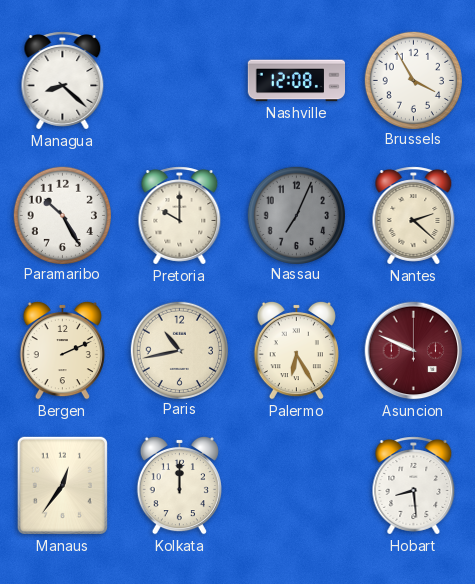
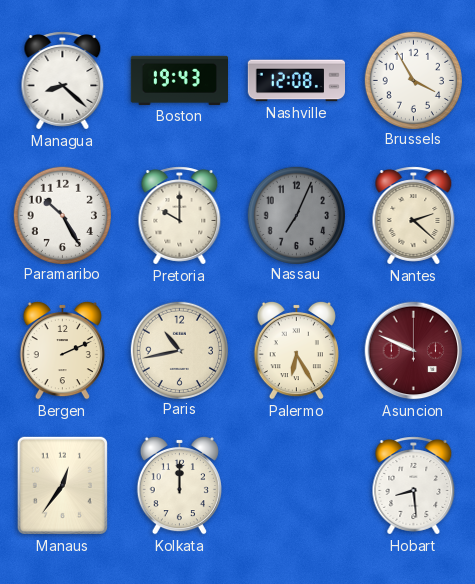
Boston: none -> 19:43 (179, 80)
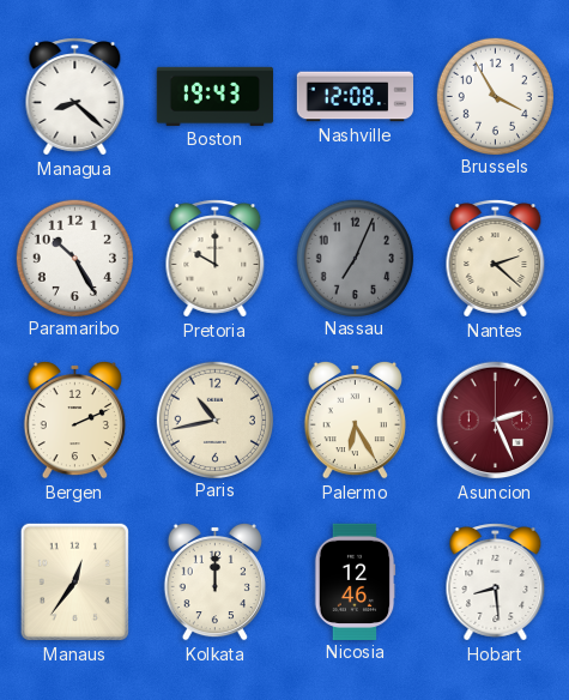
Asuncion: 9:49 -> 2:26 (496, 421)
Nicosia: none -> 12:46 (355, 581)
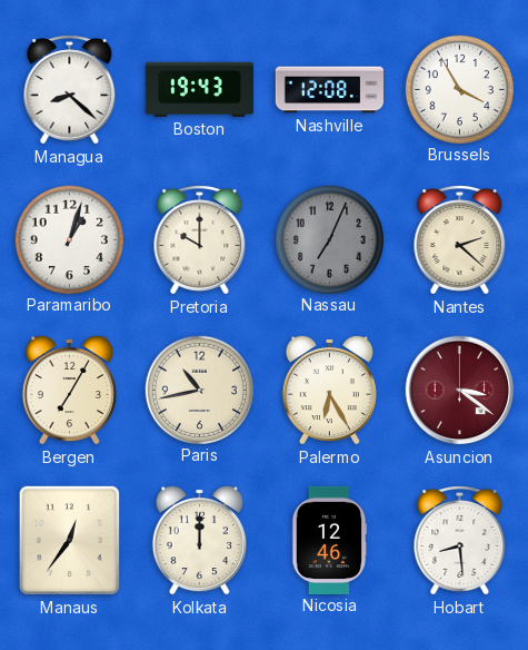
Paramaribo: 10:25 -> 1:03 (69, 239)
Bergen: 2:11 -> 7:05 (69, 390)
Asuncion: 2:26 -> 3:21 (460, 391)
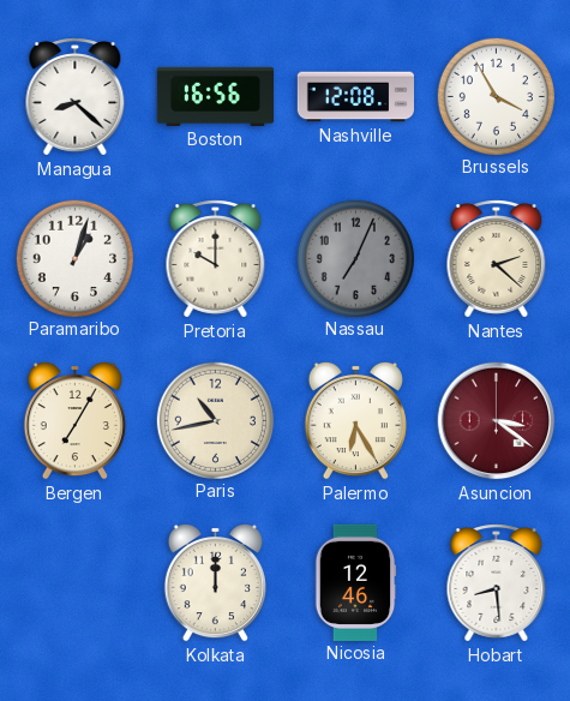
Boston: 19:43 -> 16:56 (215, 96)
Manaus: 12:36 -> none (69, 540)
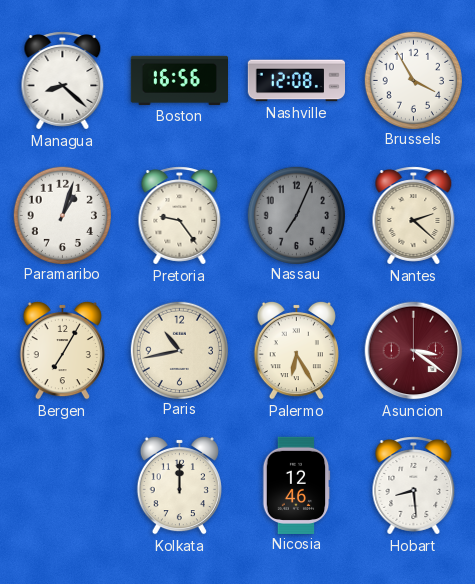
Pretoria: 10:00 -> 9:24 (180, 216)
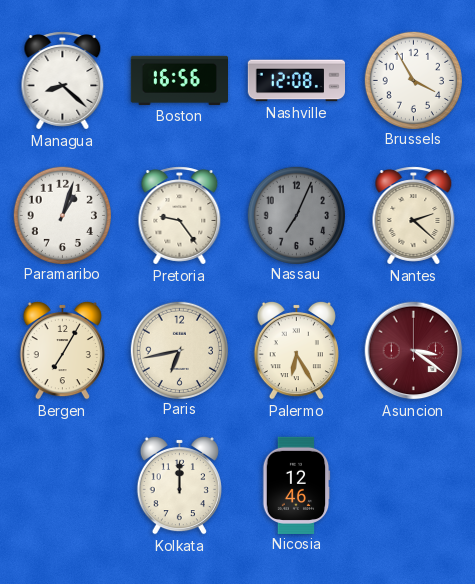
Paris: 10:43 -> 6:43 (179, 350)
Hobart: 8:29 -> none (414, 486)
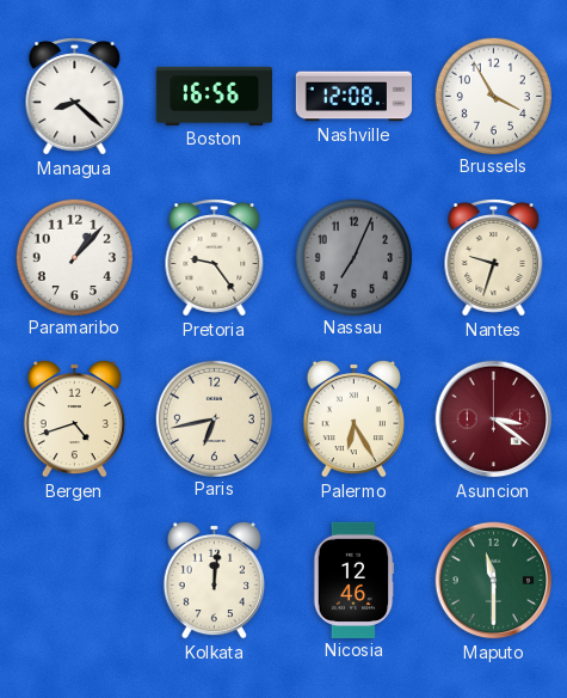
Paramaribo: 1:03 -> 1:07 (74, 257)
Nantes: 2:22 -> 9:33 (494, 258)
Bergen: 7:05 -> 4:42 (74, 418)
Kolkata: 12:00 -> 12:01 (214, 580)
Maputo: none -> 11:30 (494, 581)
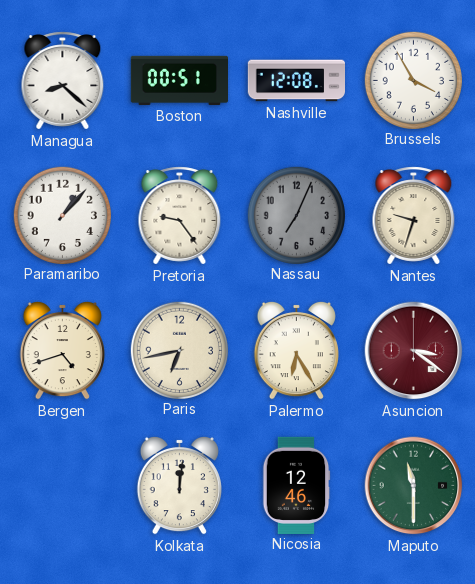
Boston: 16:56 -> 00:51 (179, 80)
